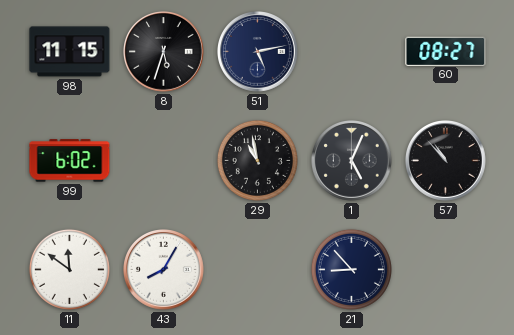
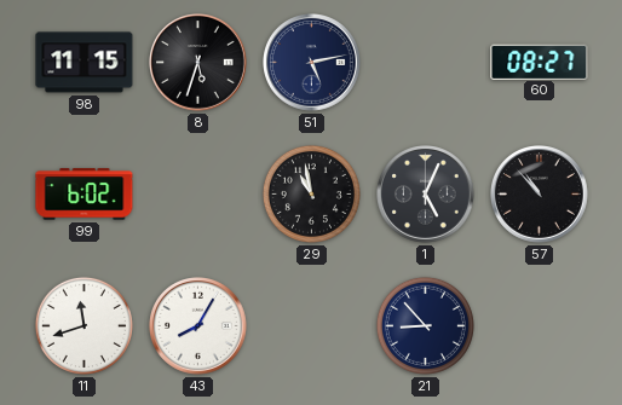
11: 11:51 -> 11:42 (83, 325)
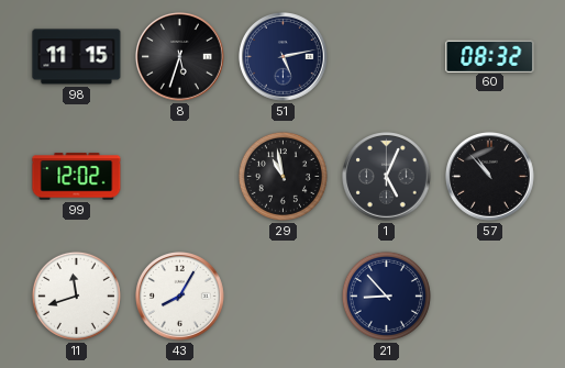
60: 08:27 -> 08:32 (490, 56)
99: 6:02 -> 12:02 (77, 177)
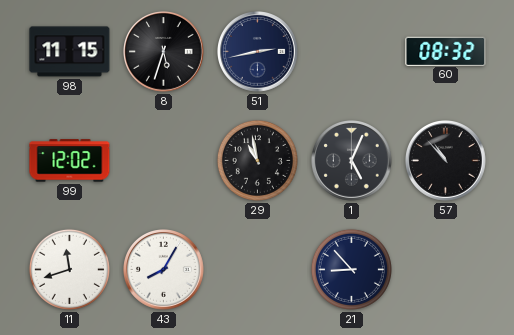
51: 5:13 -> 2:43 (258, 52)
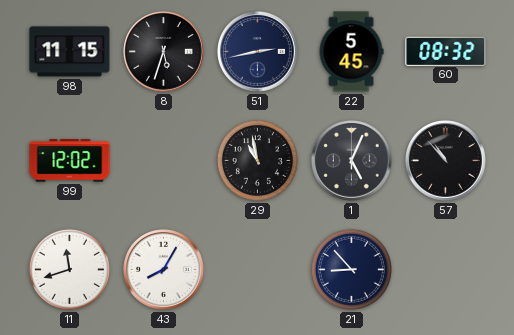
22: none -> 5:45 (351, 52)
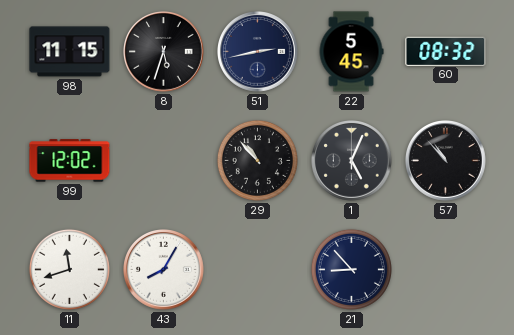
29: 10:58 -> 10:53 (257, 160)
